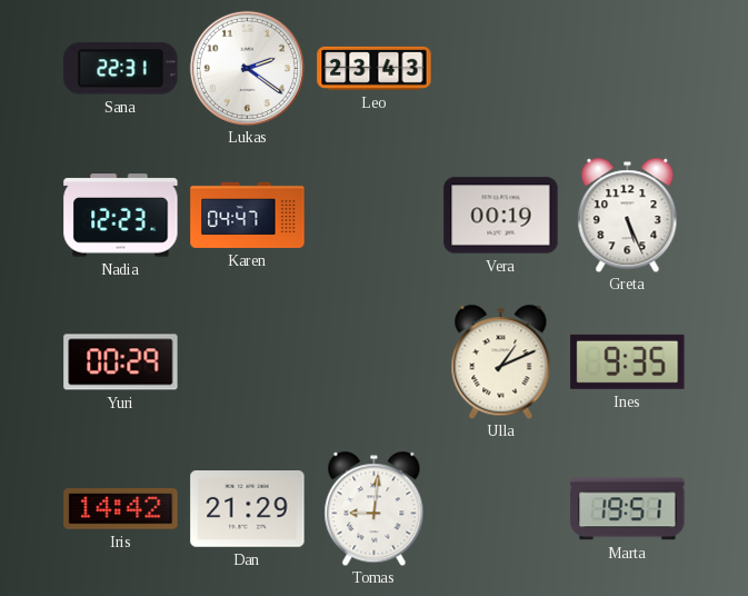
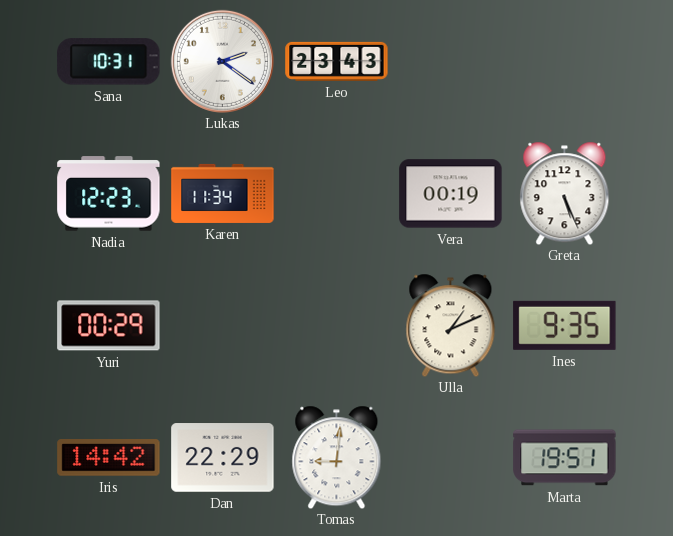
Sana: 22:31 -> 10:31 (109, 62)
Karen: 04:47 -> 11:34 (223, 193)
Dan: 21:29 -> 22:29 (223, 458)
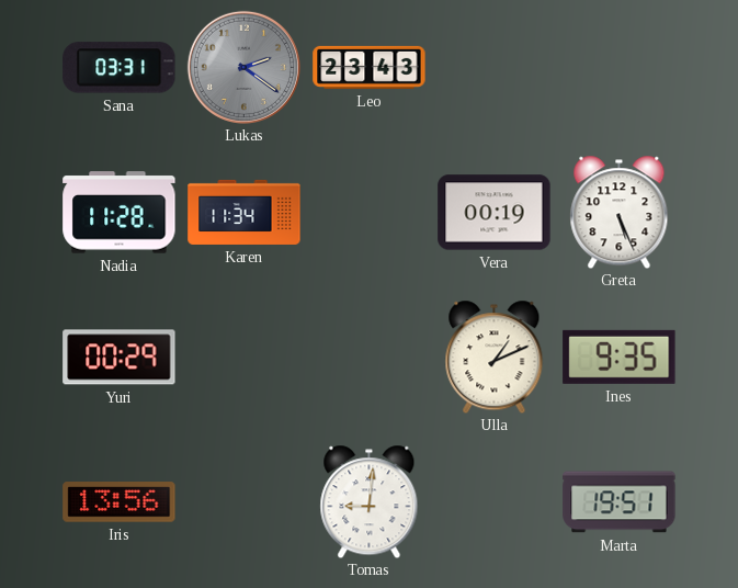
Sana: 10:31 -> 03:31 (120, 68)
Lukas dial: white -> grey (243, 67)
Nadia: 12:23 -> 11:28 (120, 213)
Iris: 14:42 -> 13:56 (120, 502)
Dan: 22:29 -> none (223, 458)
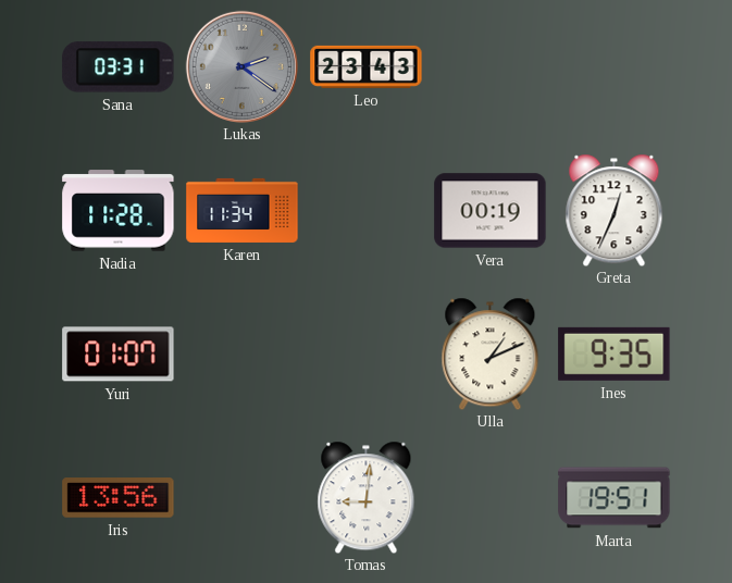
Greta: 5:26 -> 12:34 (615, 210)
Yuri: 00:29 -> 01:07 (119, 355)
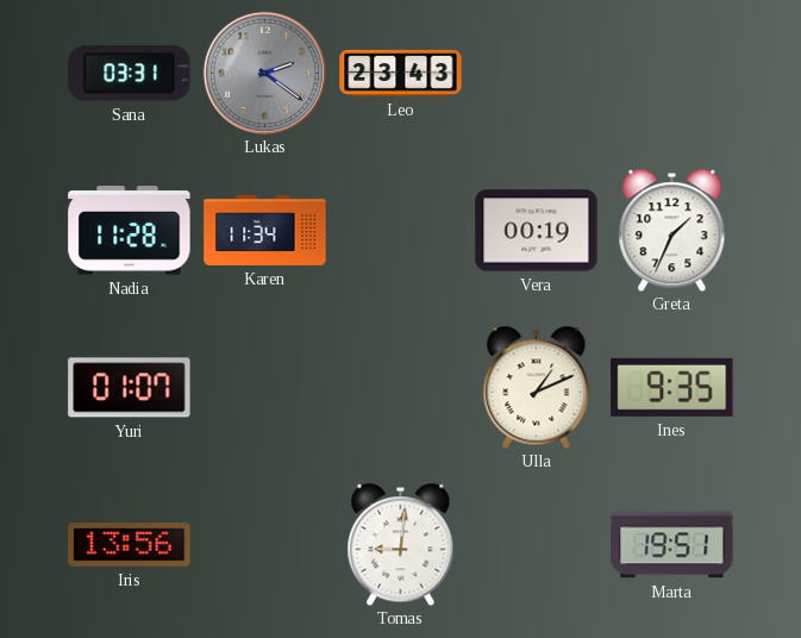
Greta: 12:34 -> 1:34 (672, 230)
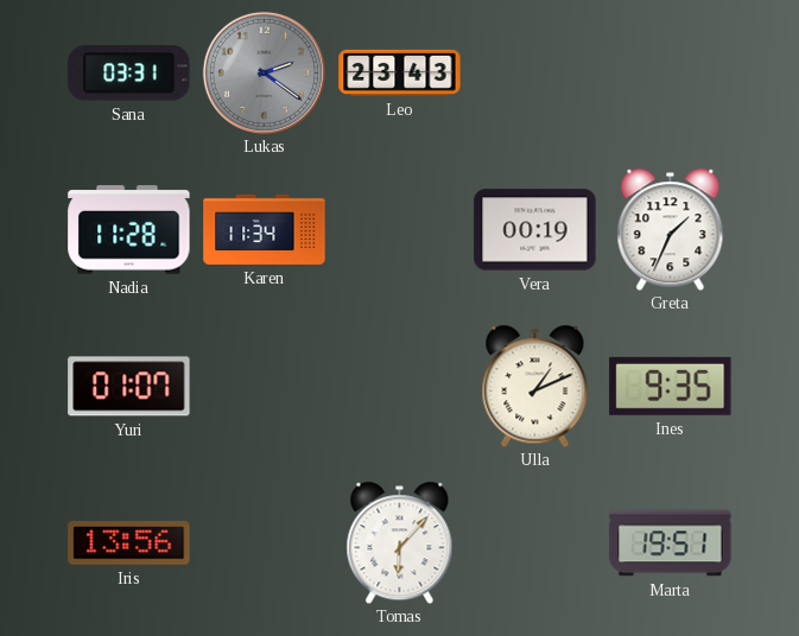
Tomas: 9:01 -> 6:07 (400, 542)
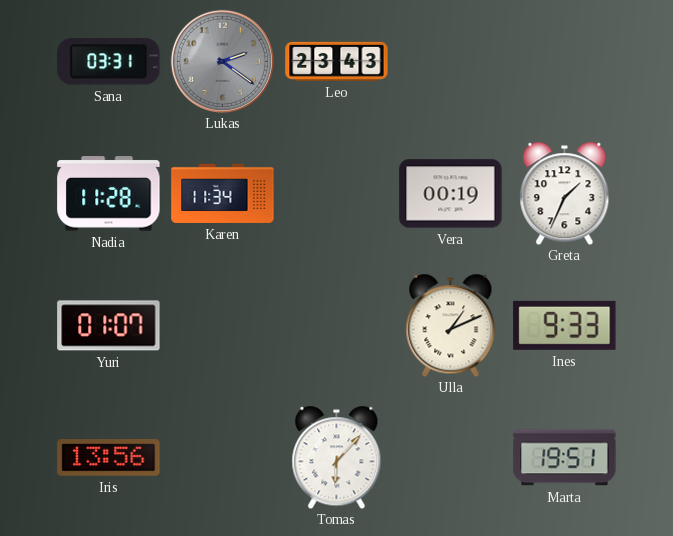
Ines: 9:35 -> 9:33 (565, 325)
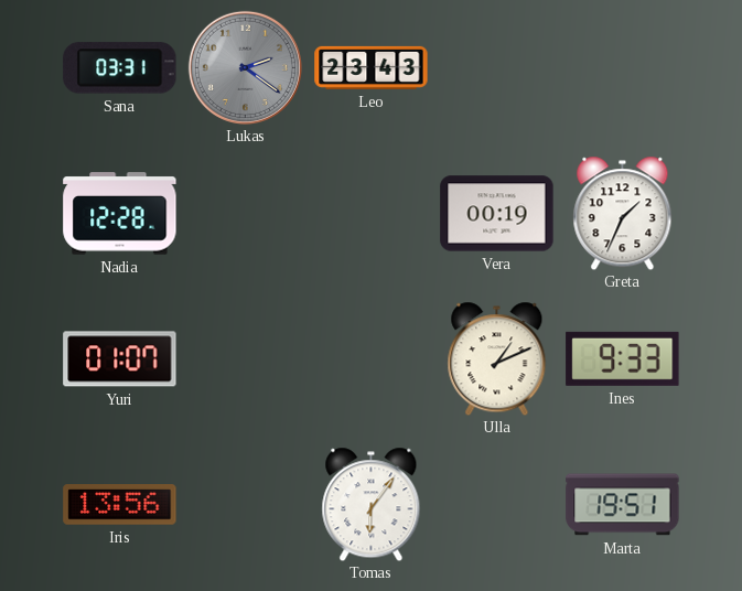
Nadia: 11:28 -> 12:28 (120, 214)
Karen: 11:34 -> none (223, 193)
Tomas: 6:07 -> 6:06 (372, 504)
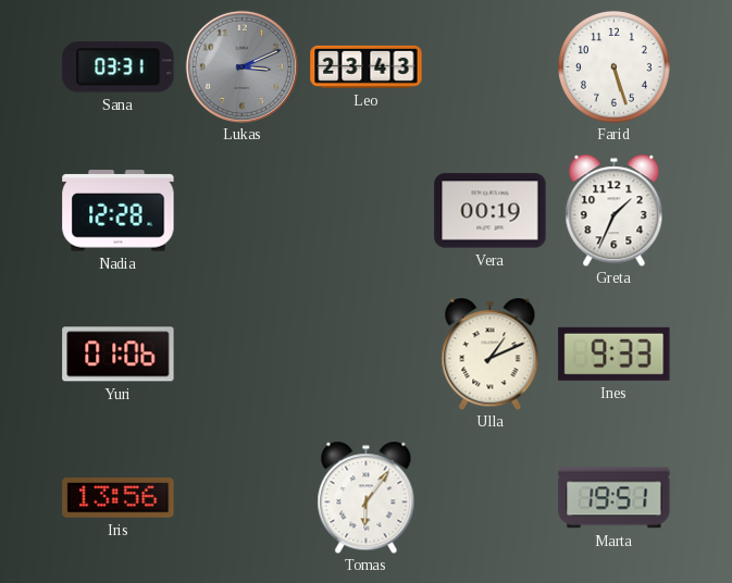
Lukas: 2:21 -> 3:11 (241, 66)
Farid: none -> 5:27 (613, 66)
Yuri: 01:07 -> 01:06 (119, 355)
